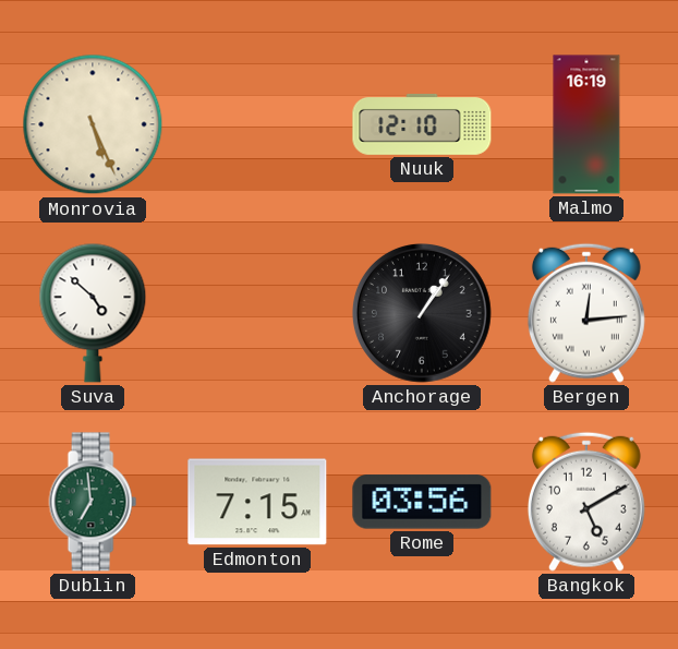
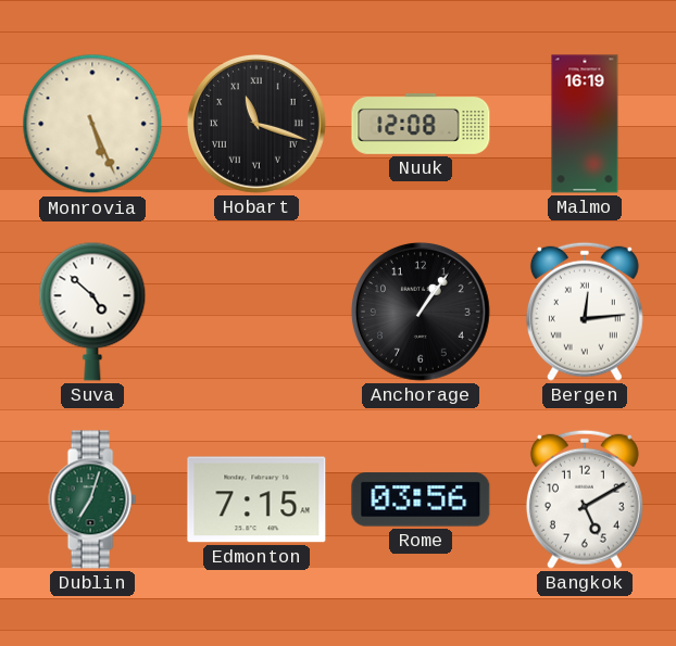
Hobart: none -> 11:18 (256, 125)
Nuuk: 12:10 -> 12:08 (421, 124)
Dublin: 6:59 -> 7:03 (92, 499)
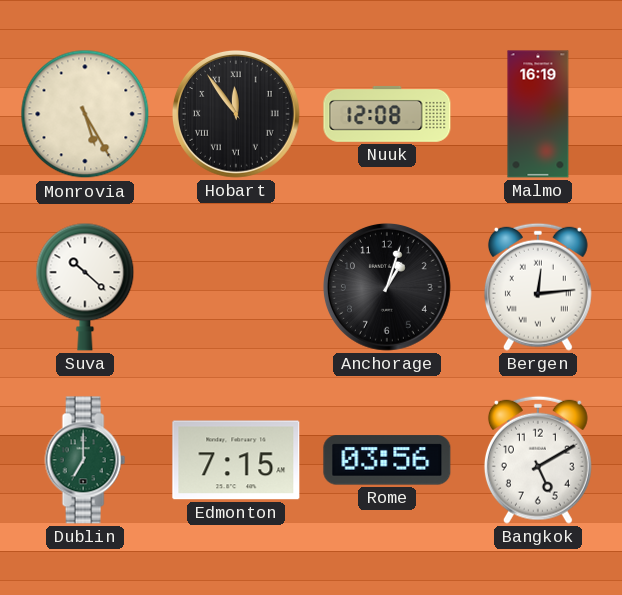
Monrovia: 5:26 -> 5:25 (85, 114)
Hobart: 11:18 -> 11:54 (236, 115)
Suva: 4:52 -> 10:22 (85, 287)
Anchorage: 1:06 -> 1:03 (387, 288)
Dublin: 7:03 -> 7:00 (85, 460)
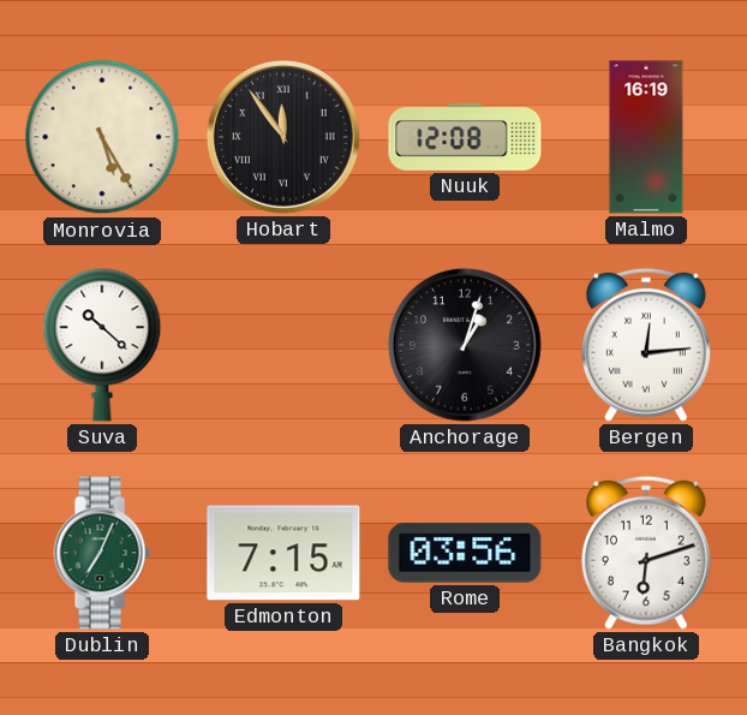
Dublin: 7:00 -> 7:04 (102, 553)
Bangkok: 5:10 -> 6:12 (646, 553)
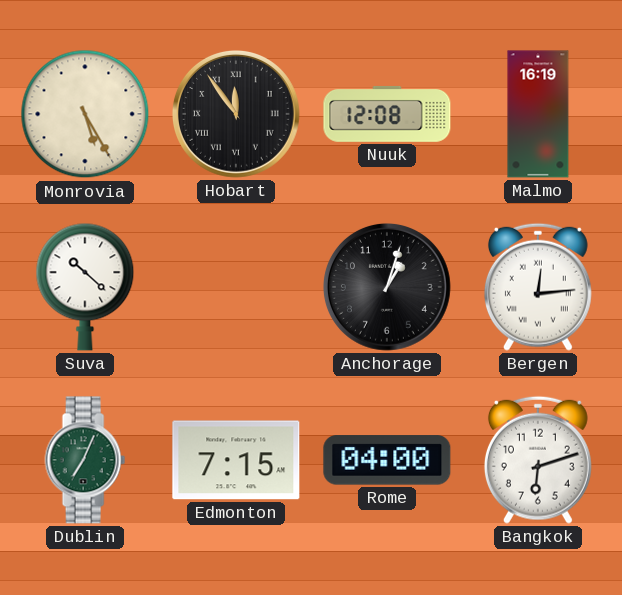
Rome: 03:56 -> 04:00 (387, 460)
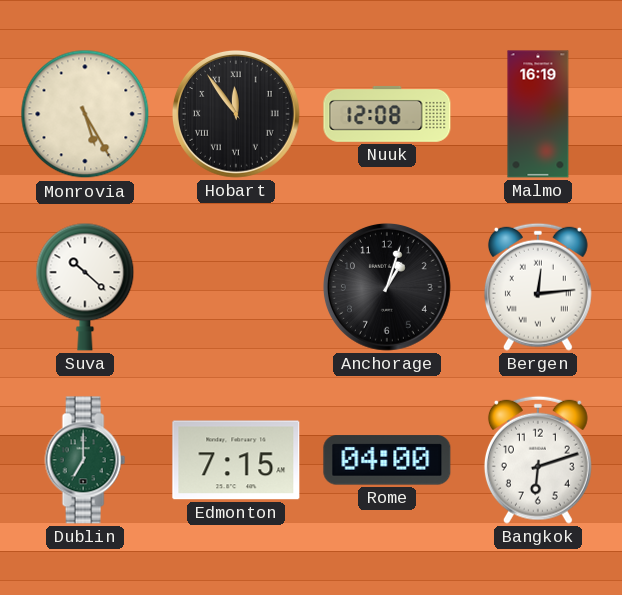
Dublin: 7:04 -> 7:00 (85, 460)
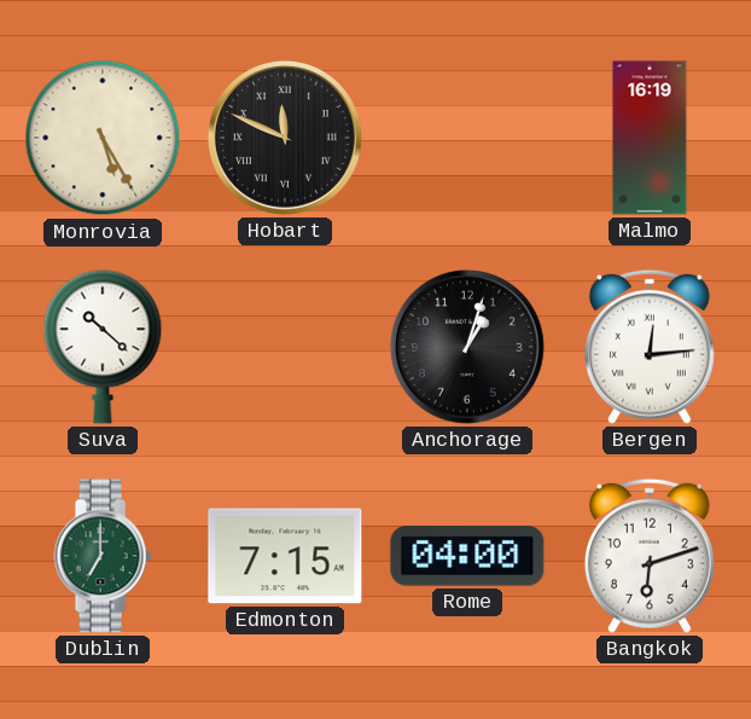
Hobart: 11:54 -> 11:49 (285, 139)
Nuuk: 12:08 -> none (387, 114)
